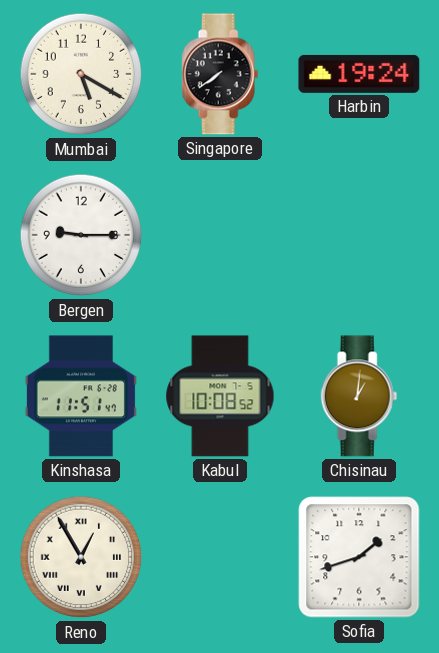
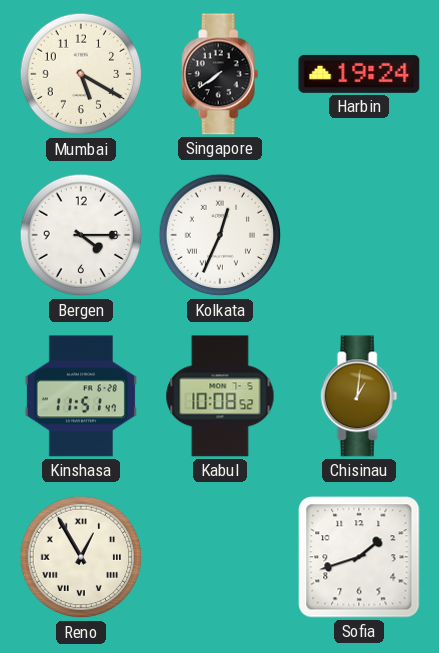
Bergen: 9:15 -> 4:15 (81, 235)
Kolkata: none -> 12:34 (220, 235)
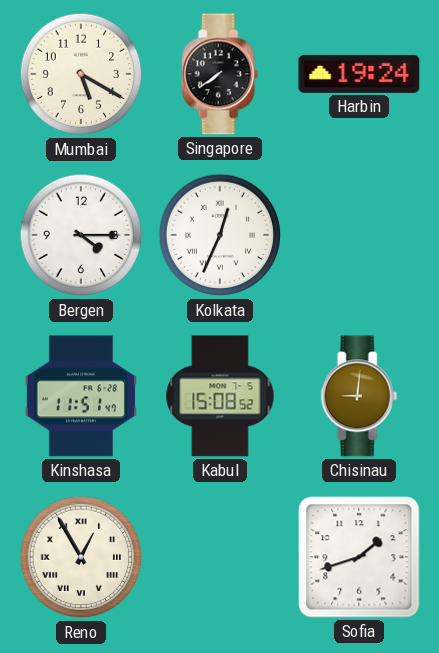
Kabul: 10:08 -> 15:08 (220, 396)
Chisinau: 1:01 -> 9:01 (359, 396)
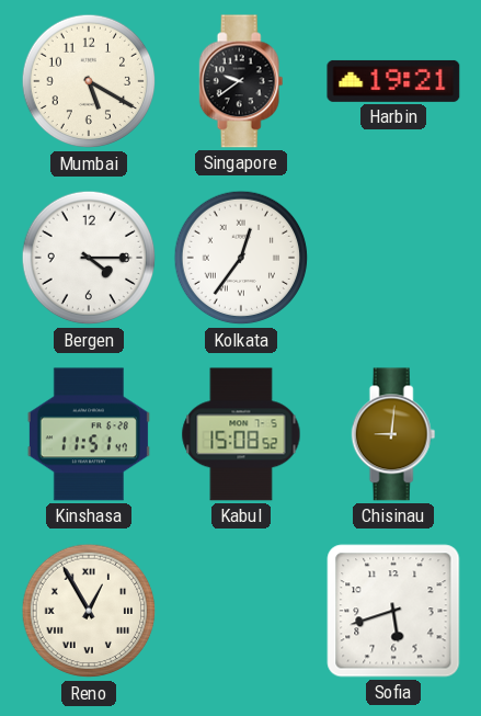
Singapore: 7:39 -> 9:39 (241, 81)
Harbin: 19:24 -> 19:21 (393, 81)
Kolkata: 12:34 -> 12:36 (241, 258)
Sofia: 1:42 -> 5:42 (393, 611)
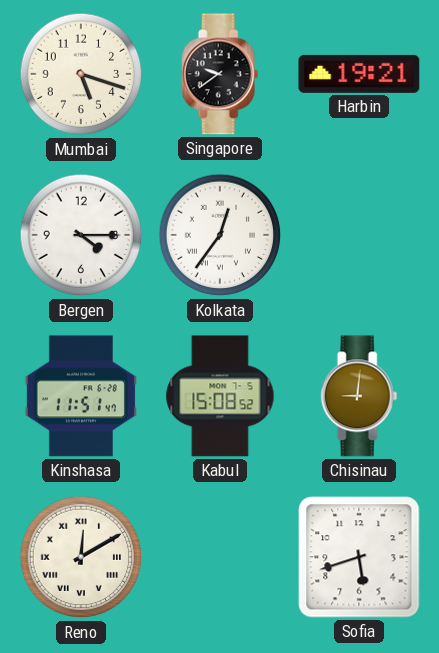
Mumbai: 5:20 -> 5:18 (81, 74)
Reno: 12:55 -> 12:10 (81, 557)
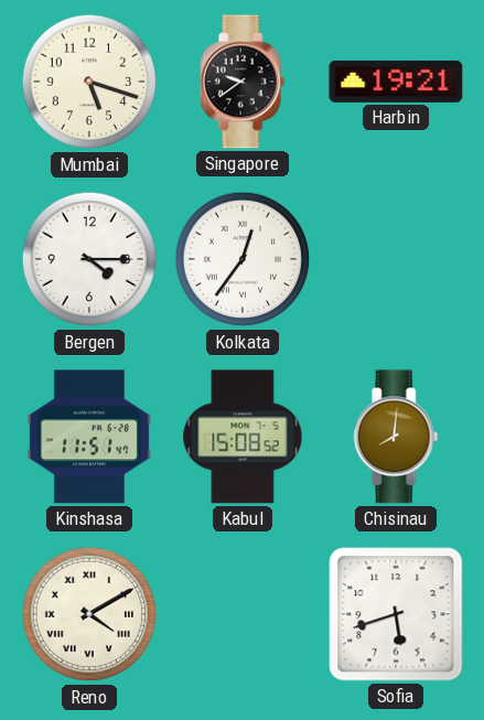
Chisinau: 9:01 -> 8:01 (396, 437)
Reno: 12:10 -> 4:10 (89, 614)
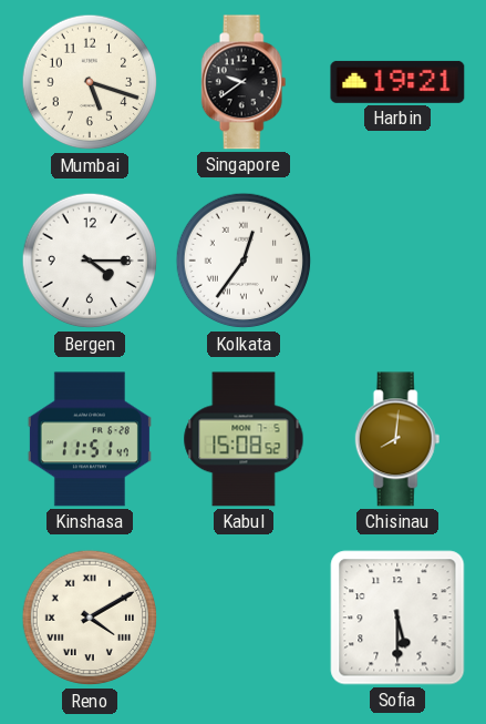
Sofia: 5:42 -> 5:30 (397, 618)
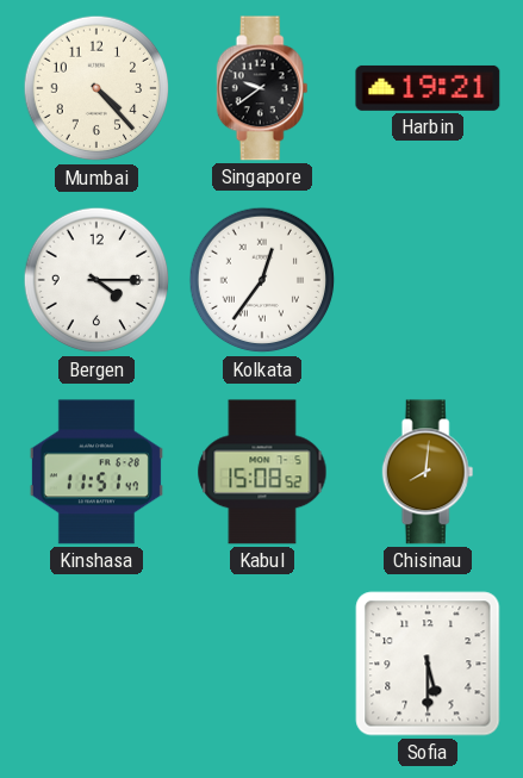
Mumbai: 5:18 -> 4:23 (96, 88)
Reno: 4:10 -> none (90, 618)
